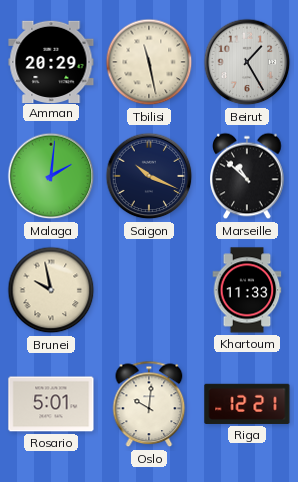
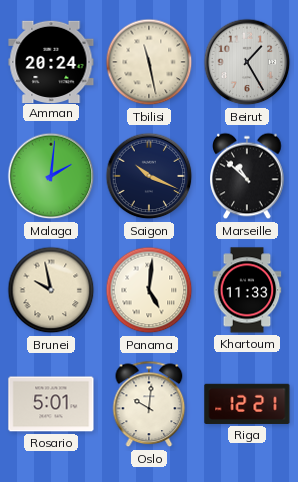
Amman: 20:29 -> 20:24 (51, 61)
Panama: none -> 5:01 (149, 290)
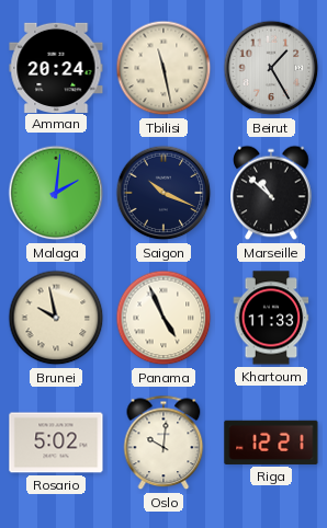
Panama: 5:01 -> 4:56 (163, 318)
Rosario: 5:01 -> 5:02 (56, 443)
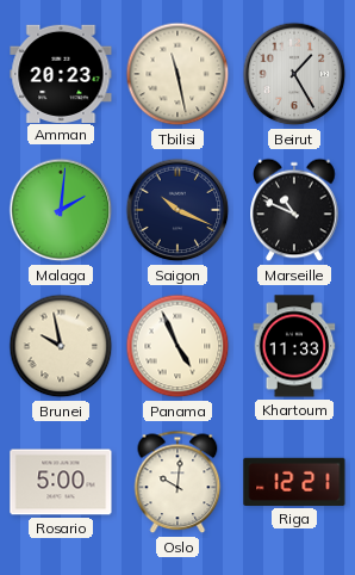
Amman: 20:24 -> 20:23 (61, 73)
Marseille: 10:52 -> 10:49 (294, 210)
Rosario: 5:02 -> 5:00 (61, 482)
